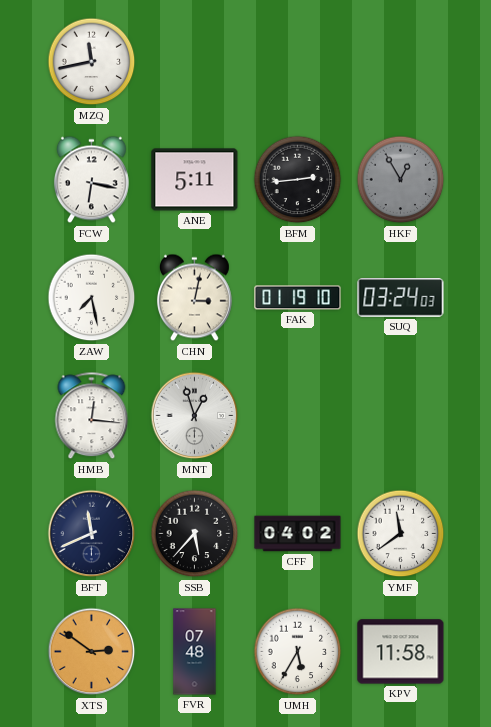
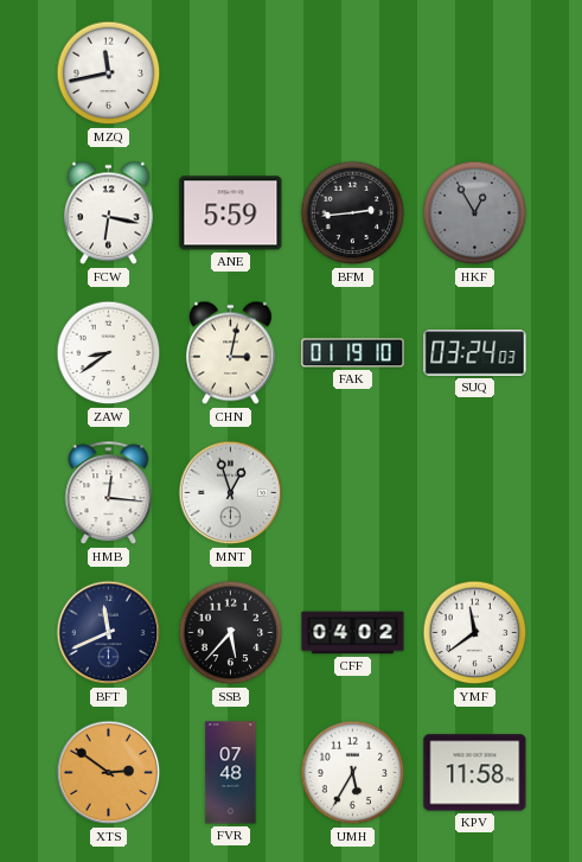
ANE: 5:11 -> 5:59 (231, 213)
ZAW: 7:28 -> 8:39 (109, 353)
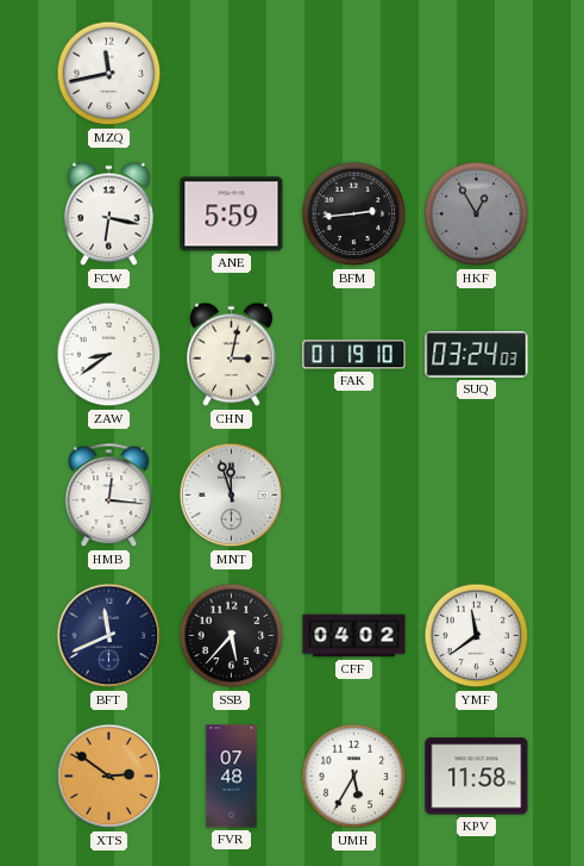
MNT: 12:57 -> 11:57 (232, 496)
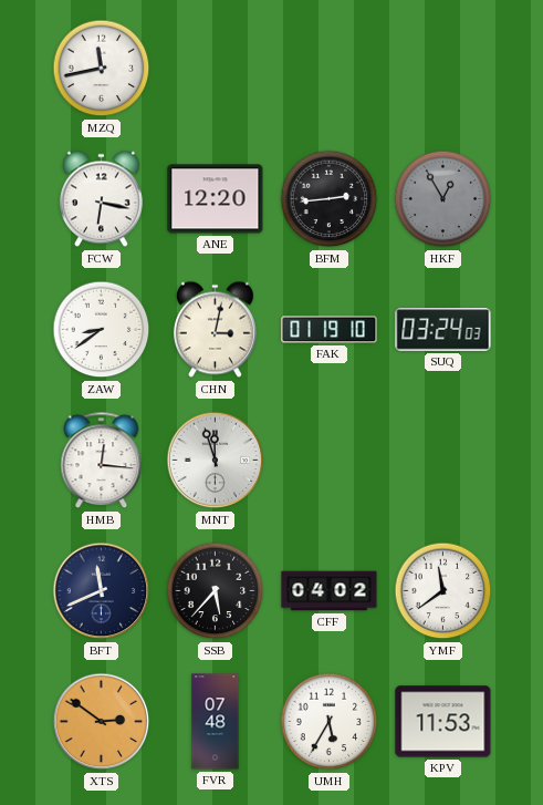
ANE: 5:59 -> 12:20 (216, 199)
KPV: 11:58 -> 11:53 (443, 722)
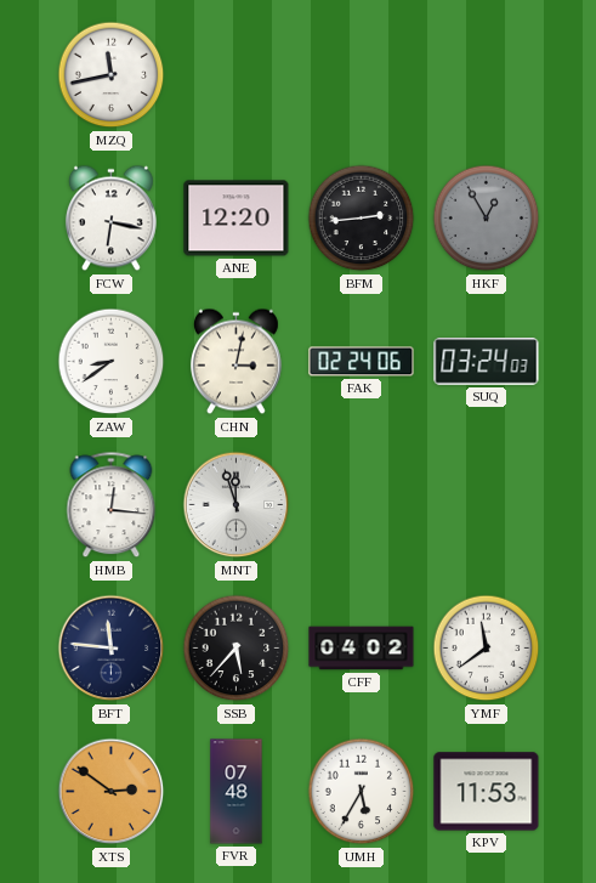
FAK: 01:19 -> 02:24 (362, 362)
BFT: 11:41 -> 11:46 (112, 649)
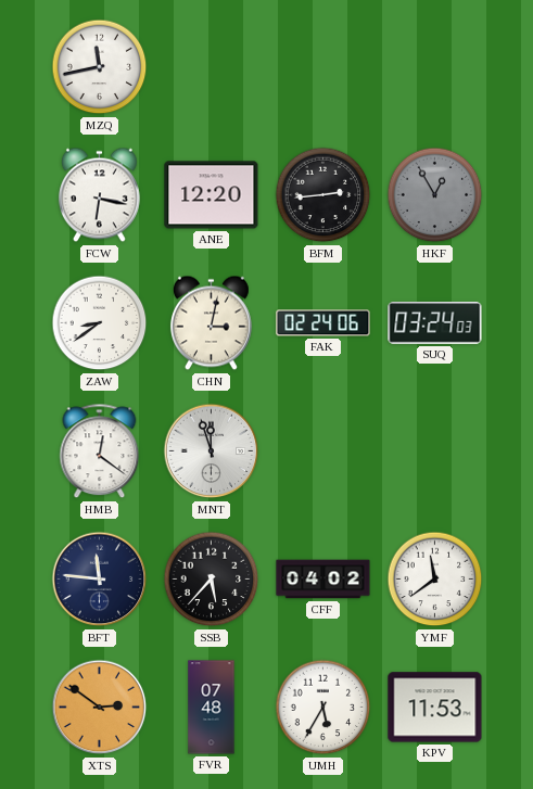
HMB: 12:16 -> 12:21 (100, 451)
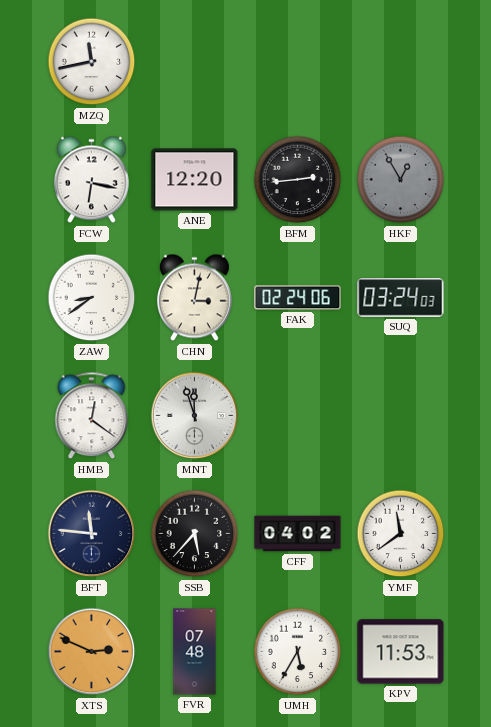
XTS: 2:51 -> 2:49 (92, 652)
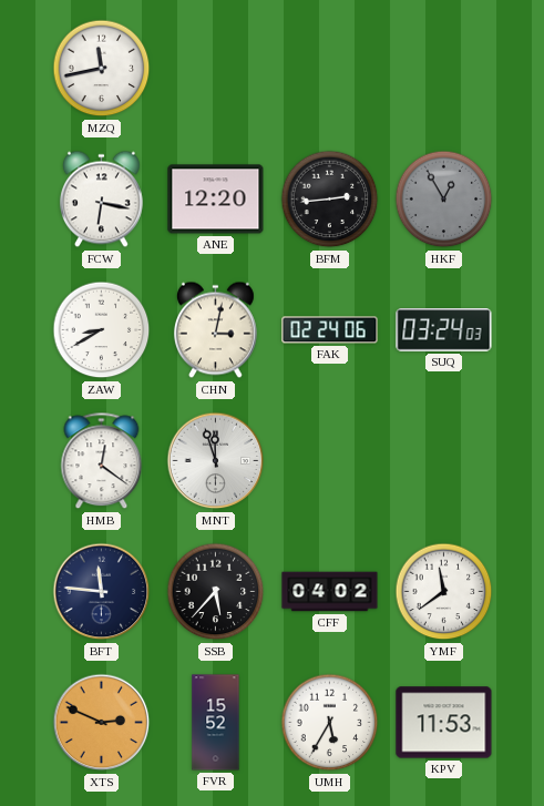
ZAW: 8:39 -> 8:40 (102, 330)
FVR: 07:48 -> 15:52 (216, 723)
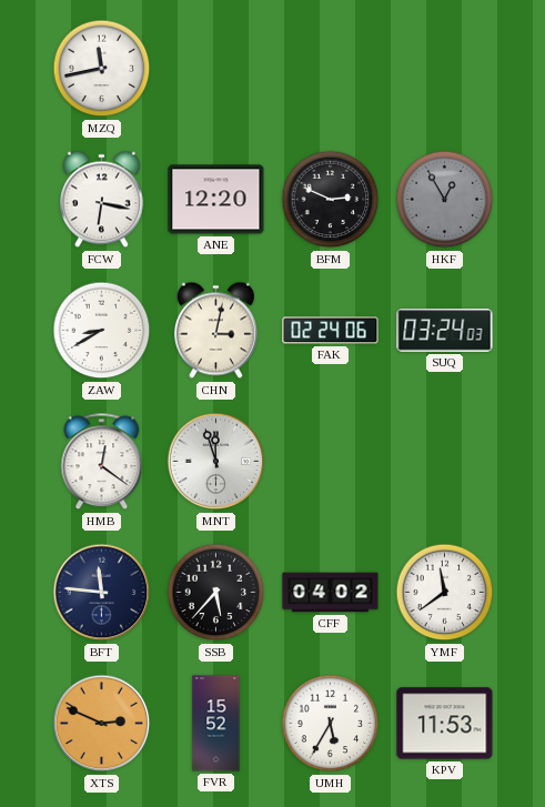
BFM: 2:44 -> 2:49 (331, 200)
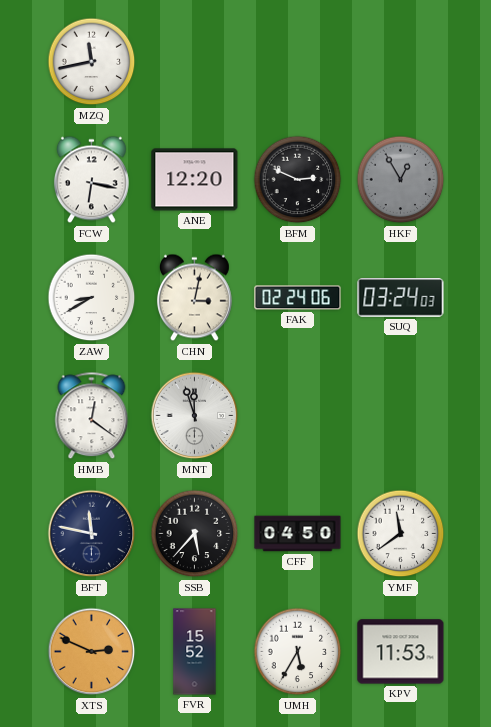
BFT: 11:46 -> 11:47 (92, 534)
CFF: 04:02 -> 04:50 (298, 534)
